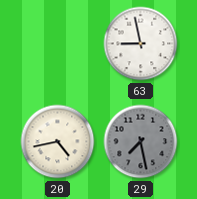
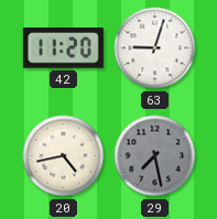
42: none -> 11:20 (63, 48)
63: 8:58 -> 9:03 (155, 48)
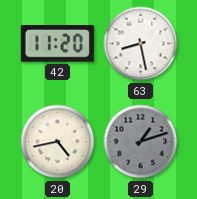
63: 9:03 -> 8:28 (141, 44)
29: 7:28 -> 1:12 (141, 142)
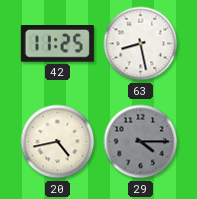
42: 11:20 -> 11:25 (57, 44)
29: 1:12 -> 4:15 (141, 142)
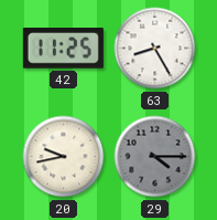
63: 8:28 -> 8:25 (155, 49)
20: 4:43 -> 9:43 (64, 157)
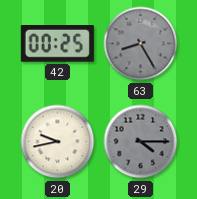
42: 11:25 -> 00:25 (57, 44)
63 dial: white -> grey (141, 44)
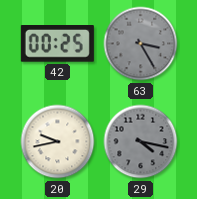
63: 8:25 -> 3:25 (141, 44)
29: 4:15 -> 4:17 (141, 142)
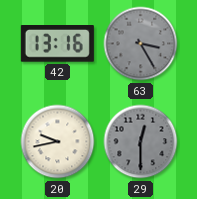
42: 00:25 -> 13:16 (57, 44)
29: 4:17 -> 12:30 (141, 142)
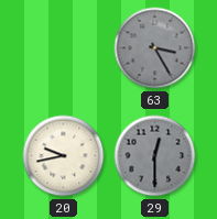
42: 13:16 -> none (57, 44)
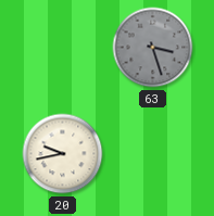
63: 3:25 -> 3:27 (153, 48)
29: 12:30 -> none (155, 156)
